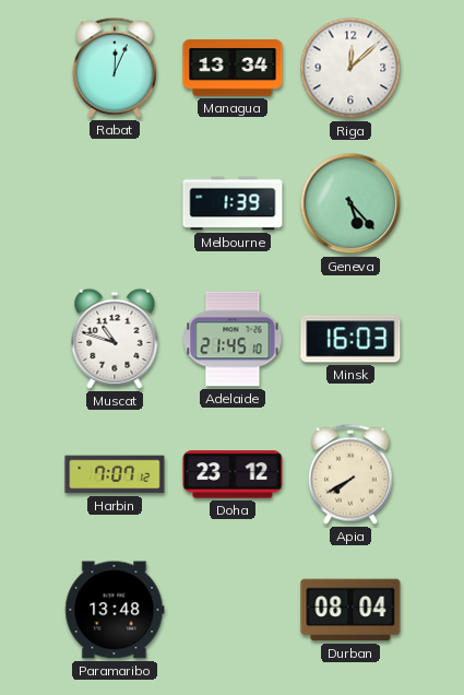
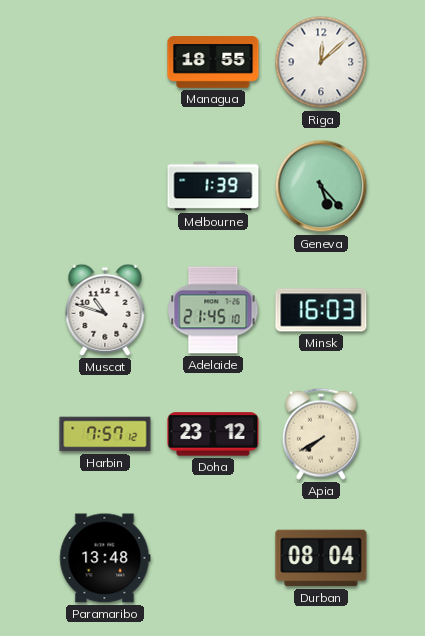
Rabat: 12:04 -> none (115, 68)
Managua: 13:34 -> 18:55 (213, 62)
Harbin: 7:07 -> 7:57 (105, 434)
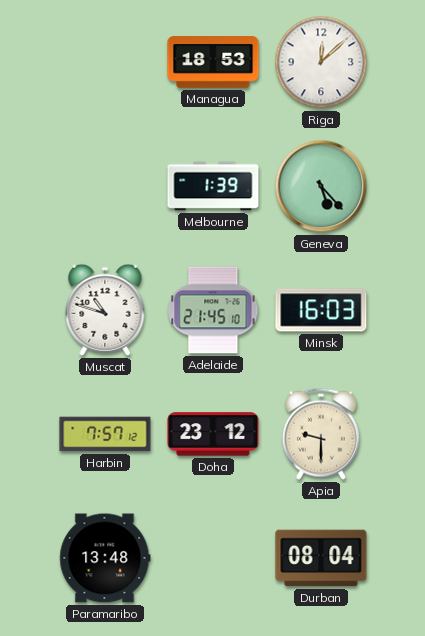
Managua: 18:55 -> 18:53 (213, 62)
Apia: 7:40 -> 9:30 (321, 434)
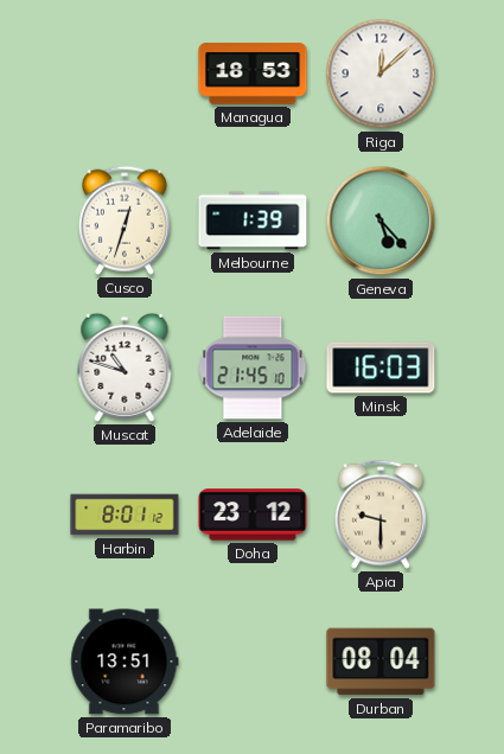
Cusco: none -> 12:33 (125, 221)
Harbin: 7:57 -> 8:01 (125, 515)
Paramaribo: 13:48 -> 13:51 (125, 662)
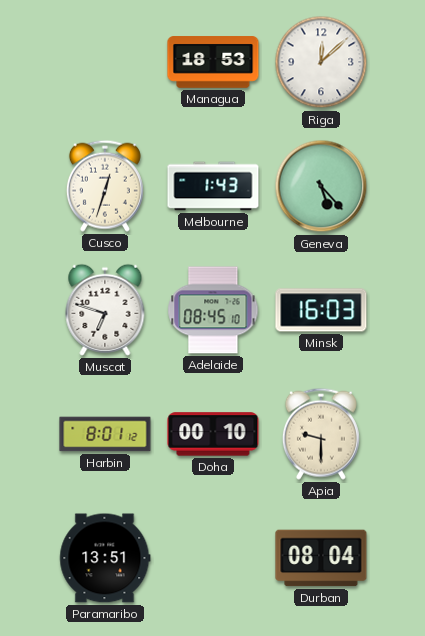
Melbourne: 1:39 -> 1:43 (213, 186)
Muscat: 10:48 -> 6:48 (105, 310)
Adelaide: 21:45 -> 08:45 (213, 310)
Doha: 23:12 -> 00:10 (213, 434)
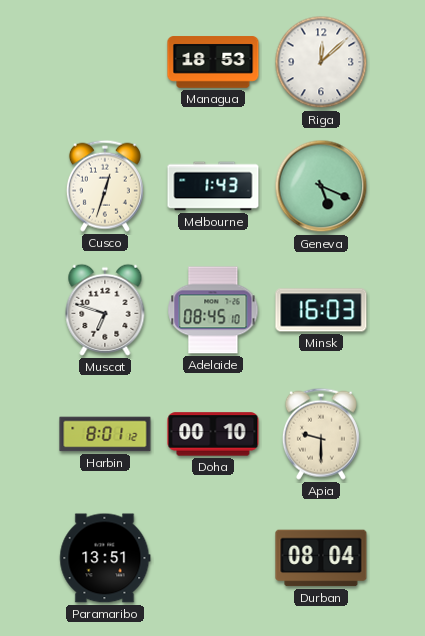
Geneva: 5:23 -> 5:19 (321, 186)
